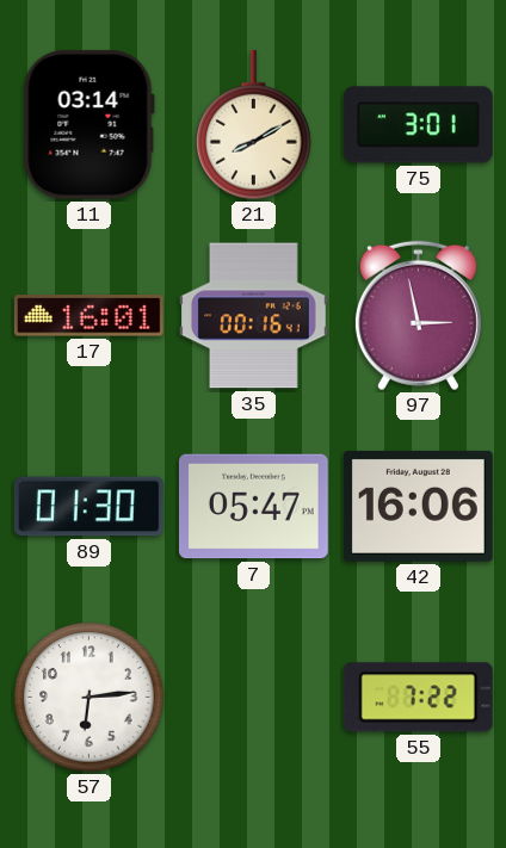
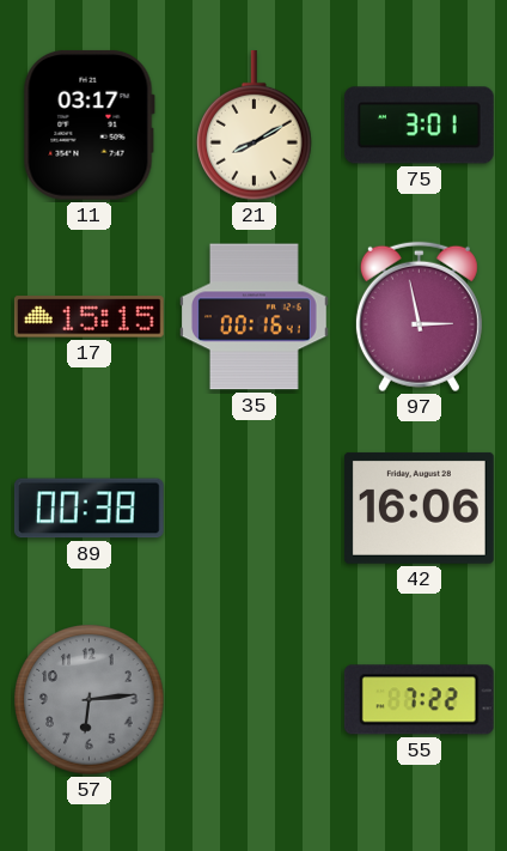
11: 03:14 -> 03:17 (88, 124)
17: 16:01 -> 15:15 (88, 317)
89: 01:30 -> 00:38 (88, 509)
7: 05:47 -> none (253, 507)
57 dial: white -> grey (90, 700)
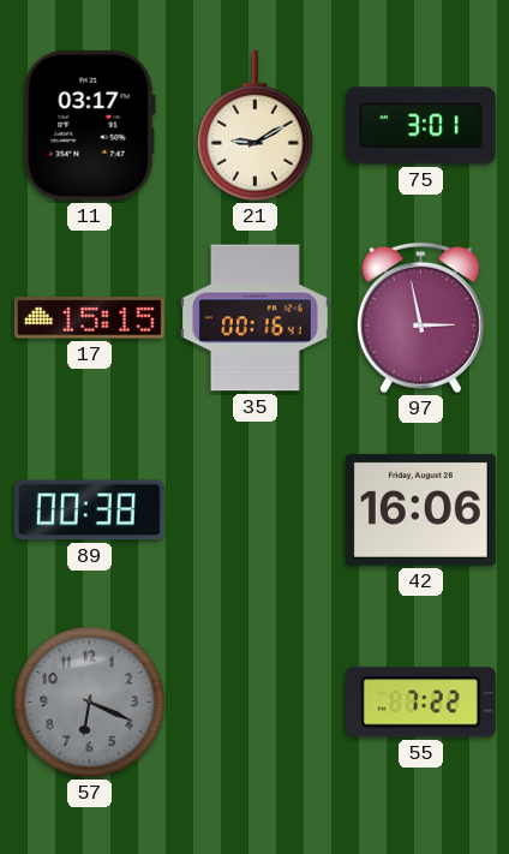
21: 8:10 -> 9:10 (256, 126)
57: 6:14 -> 6:19 (90, 703)
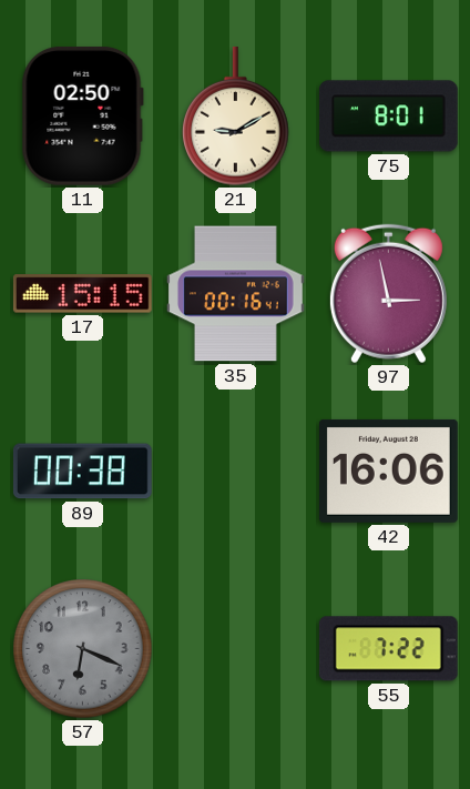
11: 03:17 -> 02:50 (82, 115)
75: 3:01 -> 8:01 (388, 117)
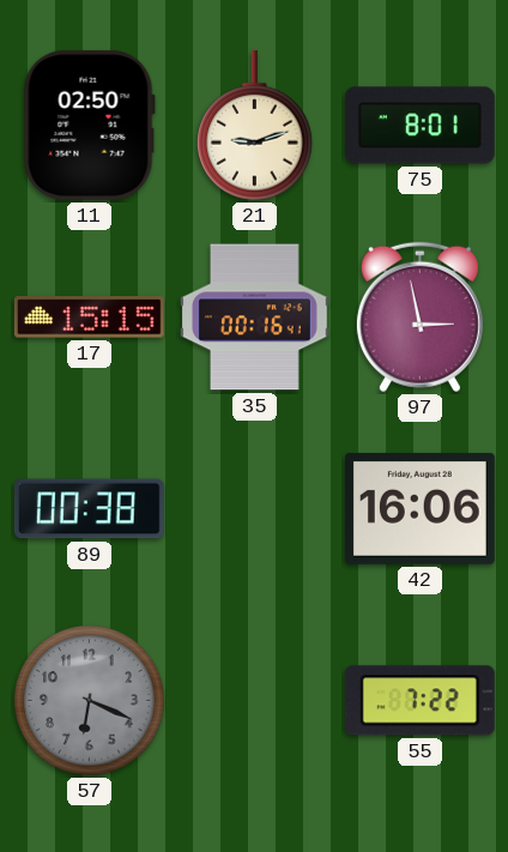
21: 9:10 -> 9:12 (255, 126)
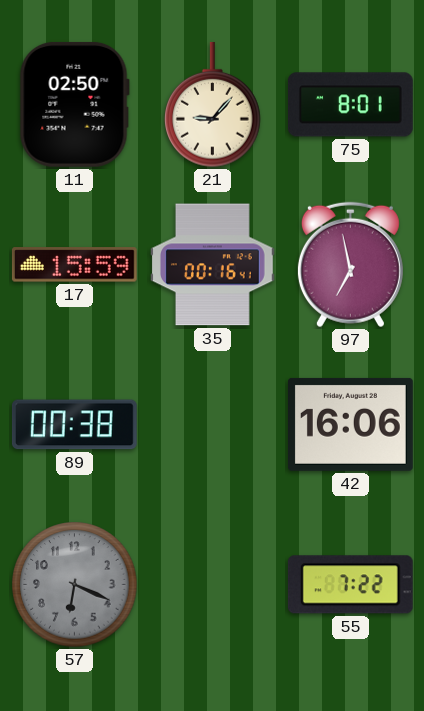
21: 9:12 -> 9:07 (213, 105)
17: 15:15 -> 15:59 (74, 265)
97: 2:58 -> 6:58 (350, 265)
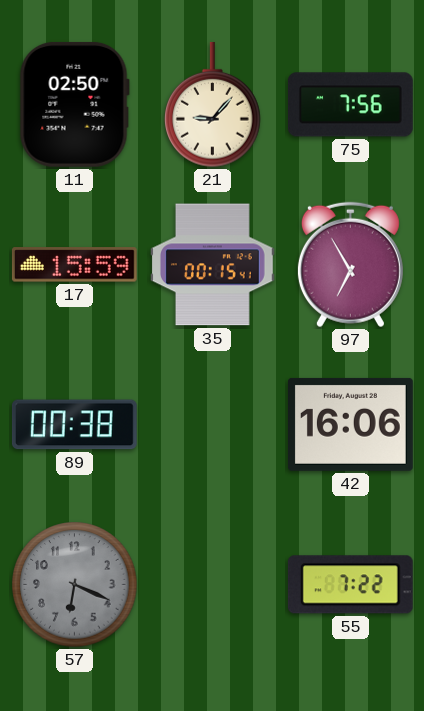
75: 8:01 -> 7:56 (350, 105)
35: 00:16 -> 00:15 (212, 265)
97: 6:58 -> 6:55 (350, 265)
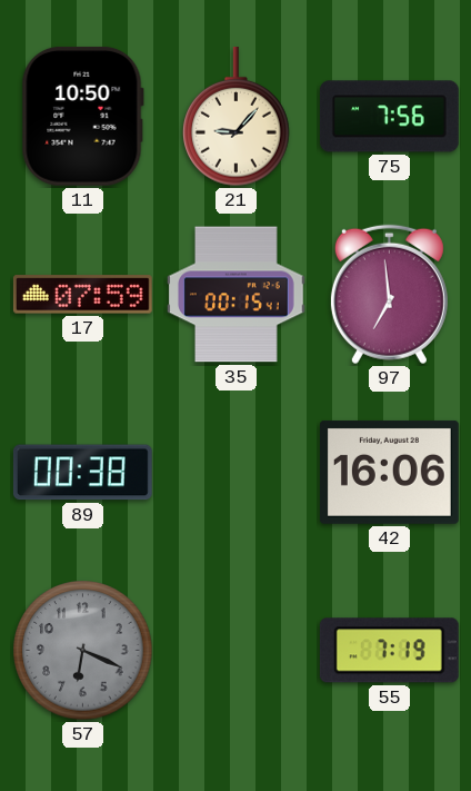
11: 02:50 -> 10:50 (82, 116)
17: 15:59 -> 07:59 (82, 295)
97: 6:55 -> 6:59 (389, 295)
55: 7:22 -> 7:19 (389, 651)
